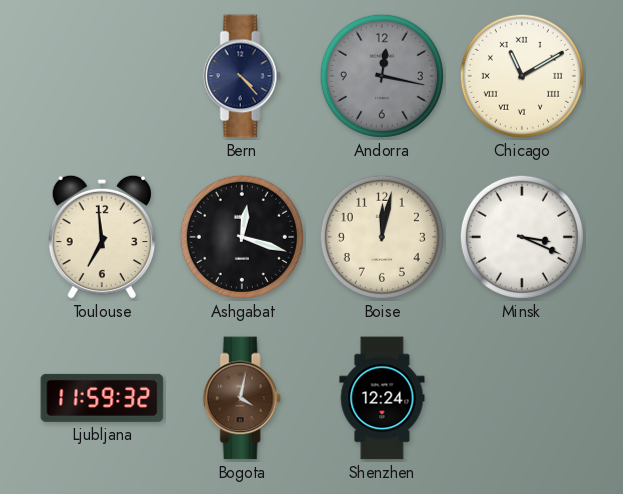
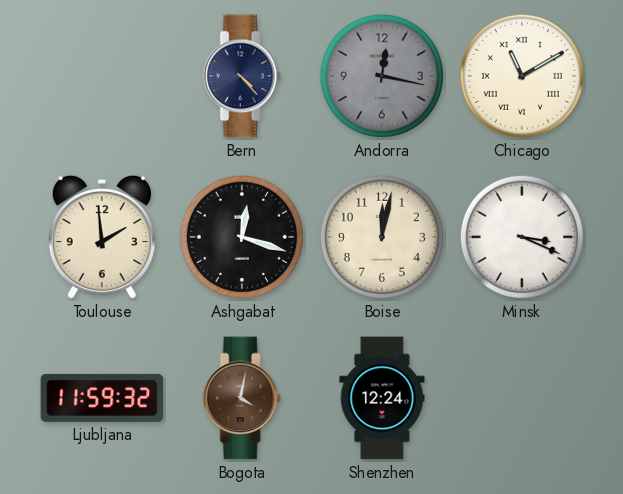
Toulouse: 6:59 -> 1:59 (101, 237)
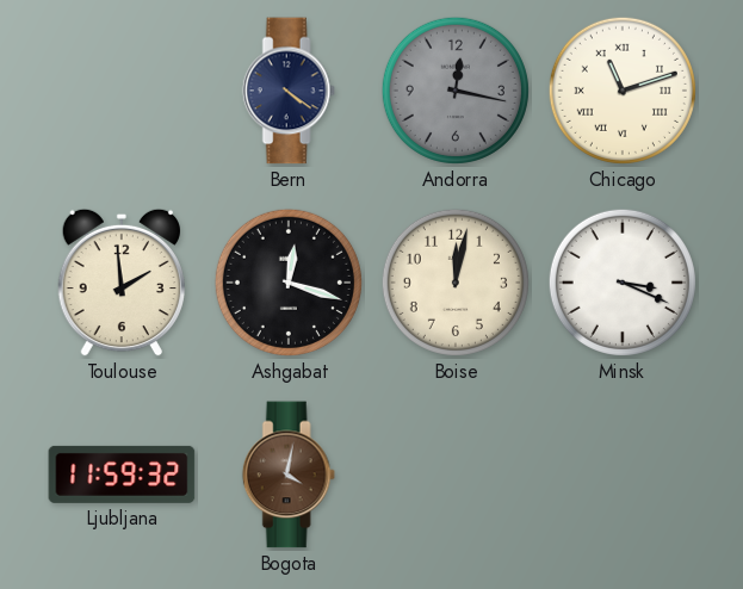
Bern: 4:23 -> 4:21 (289, 91)
Chicago: 11:10 -> 11:12 (623, 91)
Shenzhen: 12:24 -> none (382, 398)
